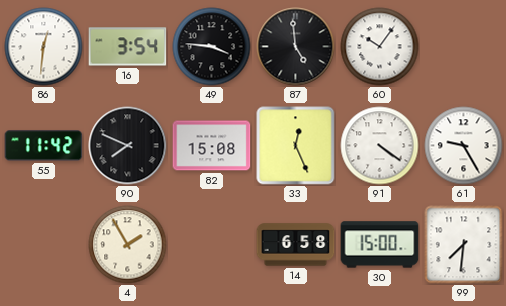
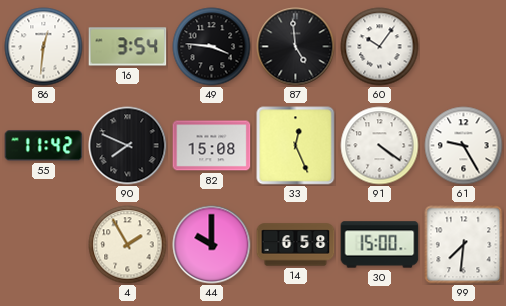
44: none -> 10:00 (212, 245)
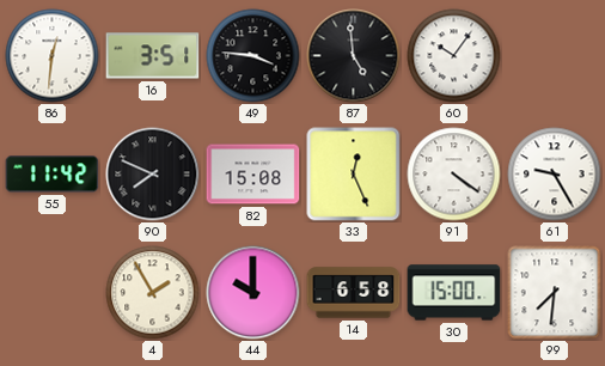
16: 3:54 -> 3:51 (153, 56)
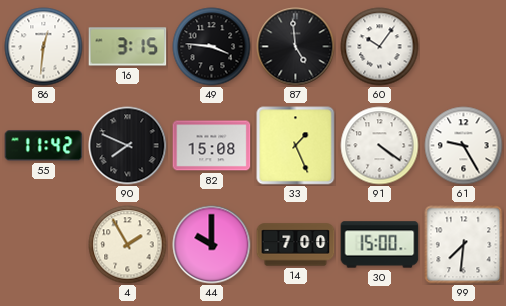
16: 3:51 -> 3:15 (128, 47)
33: 12:26 -> 1:26 (296, 146)
14: 6:58 -> 7:00 (296, 245)
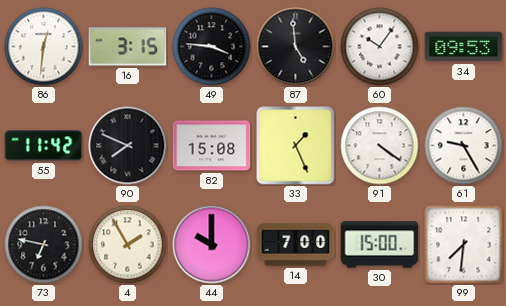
34: none -> 09:53 (464, 47)
73: none -> 6:47 (44, 245)
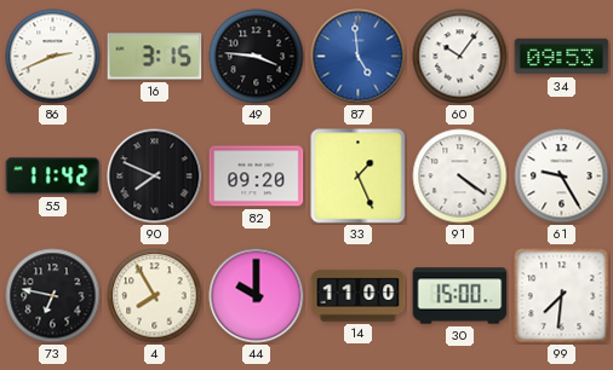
86: 12:31 -> 2:41 (53, 57)
87 dial: black -> blue (359, 57)
82: 15:08 -> 09:20 (257, 177)
4: 1:55 -> 7:55 (155, 296)
14: 7:00 -> 11:00 (359, 296)
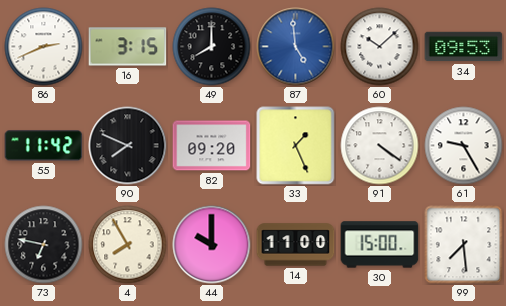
49: 3:46 -> 8:00 (212, 47)
60: 10:06 -> 10:08 (380, 47)
99: 7:31 -> 7:29 (464, 245)
